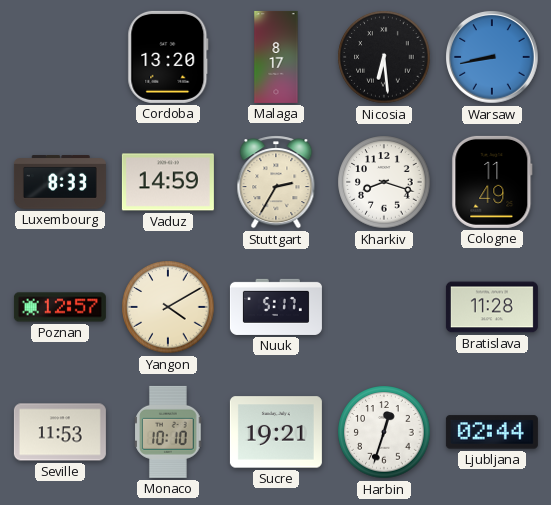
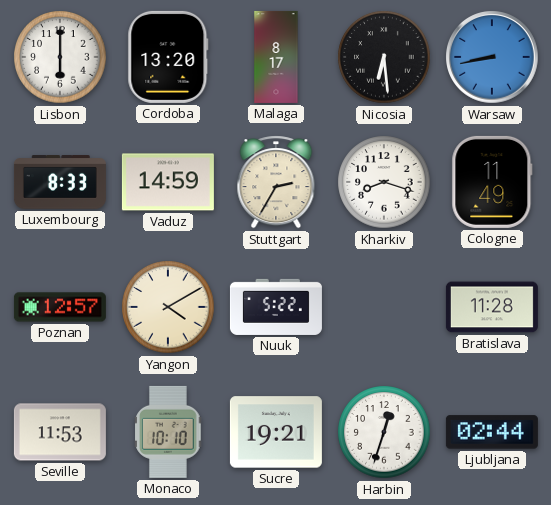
Lisbon: none -> 6:00 (60, 57)
Nuuk: 5:17 -> 5:22 (276, 307)
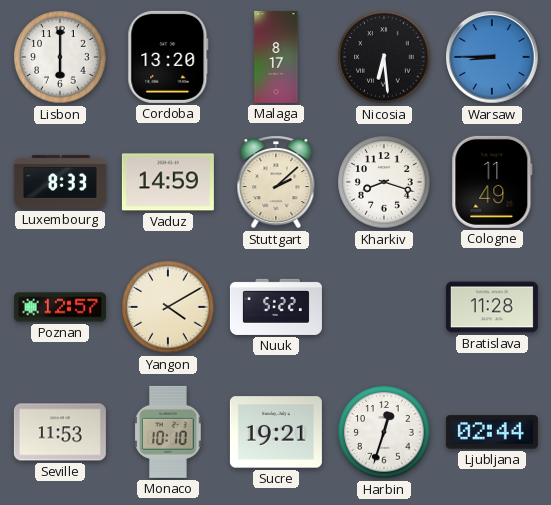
Warsaw: 8:43 -> 8:45 (492, 57)
Stuttgart: 2:35 -> 2:08 (276, 182)
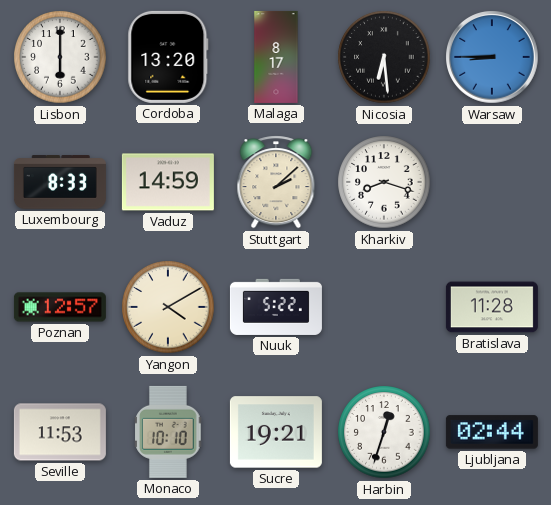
Cologne: 11:49 -> none (492, 182)
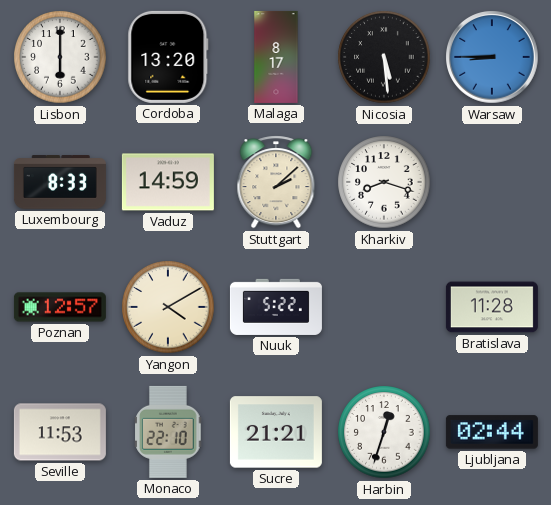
Nicosia: 6:29 -> 5:29 (384, 57)
Monaco: 10:10 -> 22:10 (168, 432)
Sucre: 19:21 -> 21:21 (276, 432)
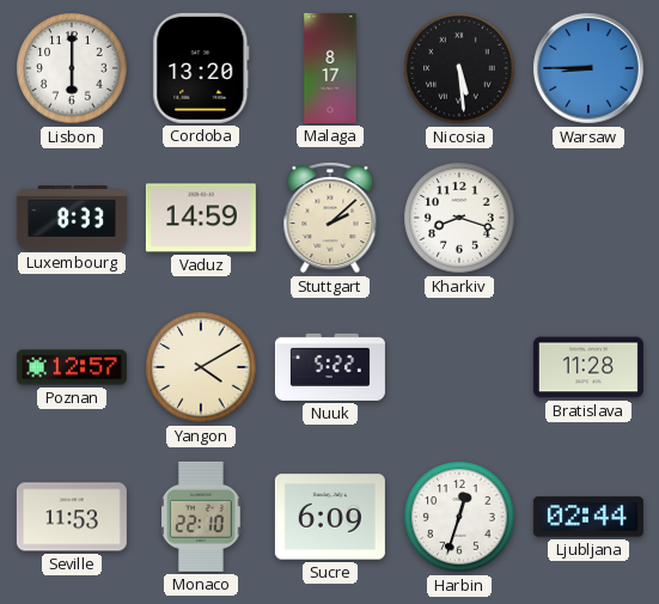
Sucre: 21:21 -> 6:09 (330, 517)
